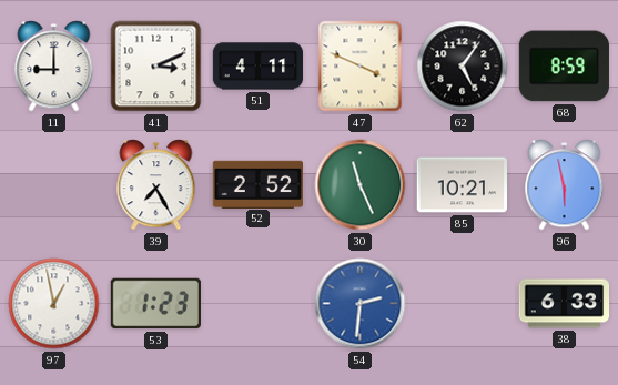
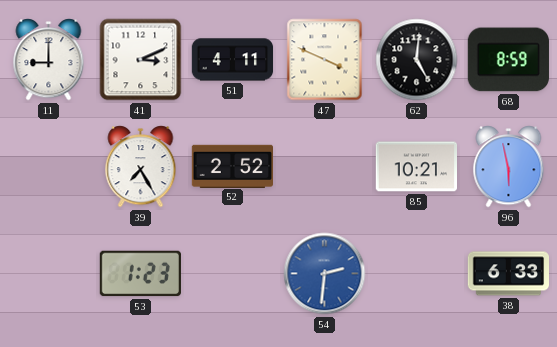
62: 5:06 -> 5:01 (417, 60)
30: 11:26 -> none (361, 185)
97: 12:58 -> none (54, 304)
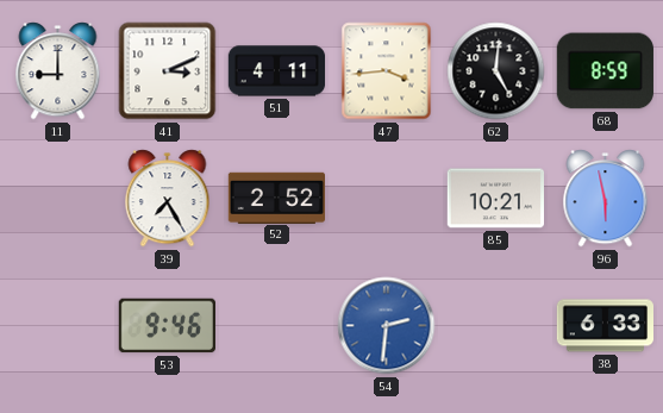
47: 3:49 -> 3:44 (387, 71)
53: 1:23 -> 9:46 (167, 326)
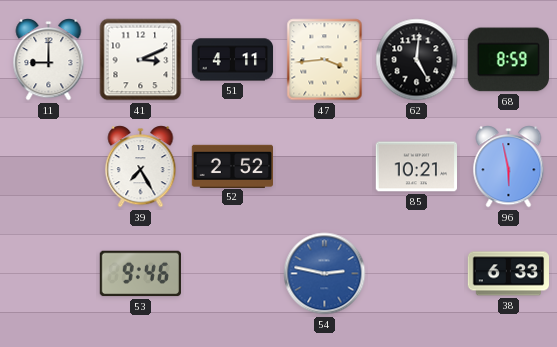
54: 2:31 -> 2:47 (325, 274)
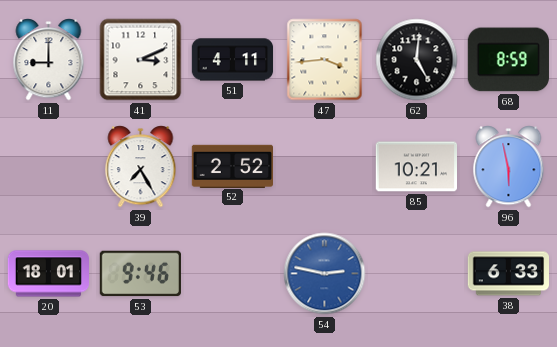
20: none -> 18:01 (49, 274)
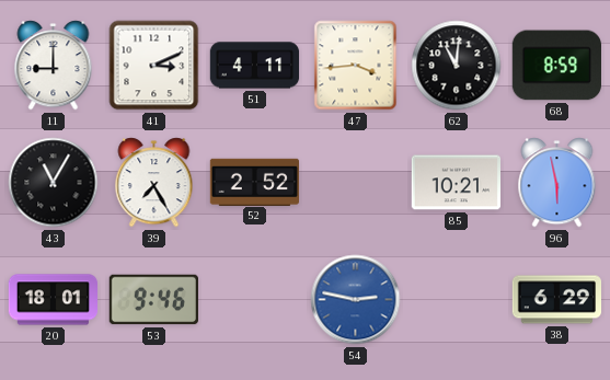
62: 5:01 -> 11:01 (457, 66)
43: none -> 11:05 (54, 183)
38: 6:33 -> 6:29 (556, 300)
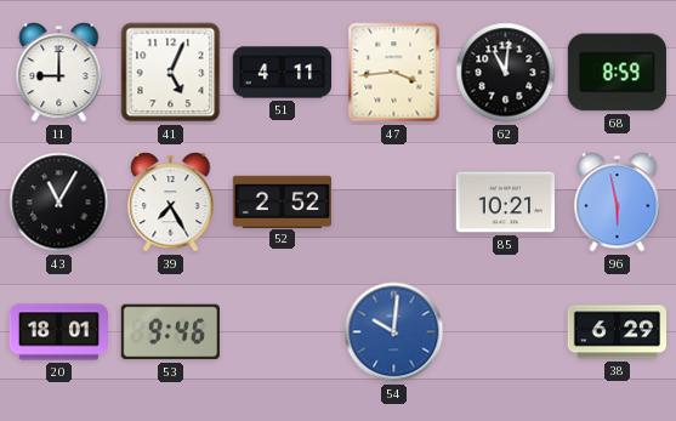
41: 3:11 -> 5:04 (171, 73)
54: 2:47 -> 10:01 (394, 332)
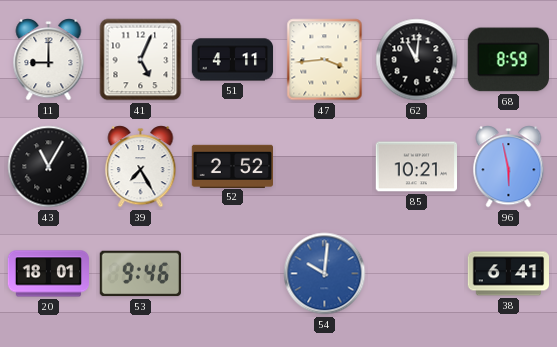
38: 6:29 -> 6:41 (508, 274)
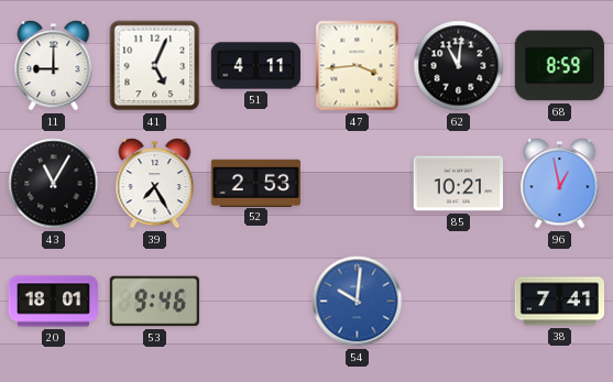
52: 2:52 -> 2:53 (255, 183)
96: 5:58 -> 12:58 (560, 184)
38: 6:41 -> 7:41 (559, 302)
